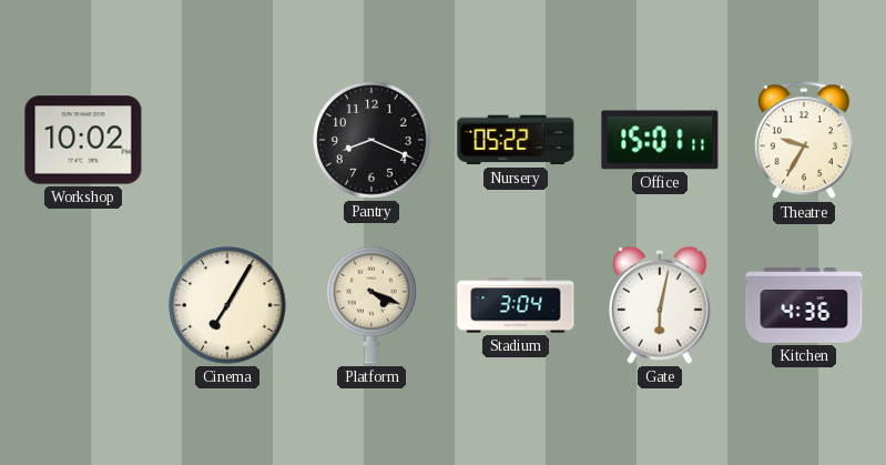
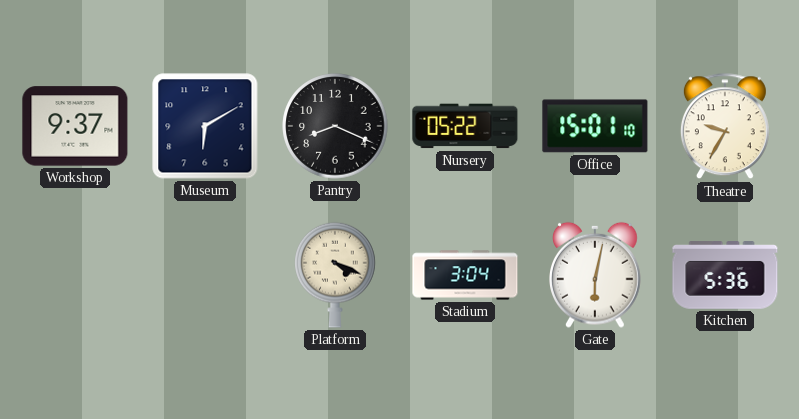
Workshop: 10:02 -> 9:37 (75, 126)
Museum: none -> 6:10 (205, 126)
Office: 15:01:11 -> 15:01:10 (595, 126)
Cinema: 7:05 -> none (227, 305)
Kitchen: 4:36 -> 5:36 (725, 275)
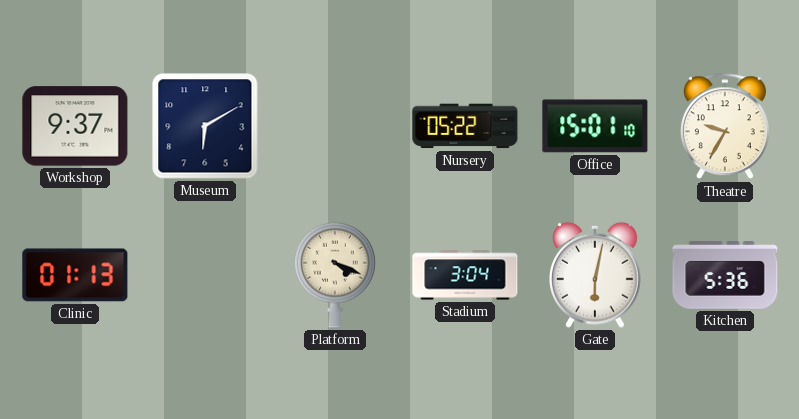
Pantry: 8:19 -> none (335, 126)
Clinic: none -> 01:13 (75, 275)
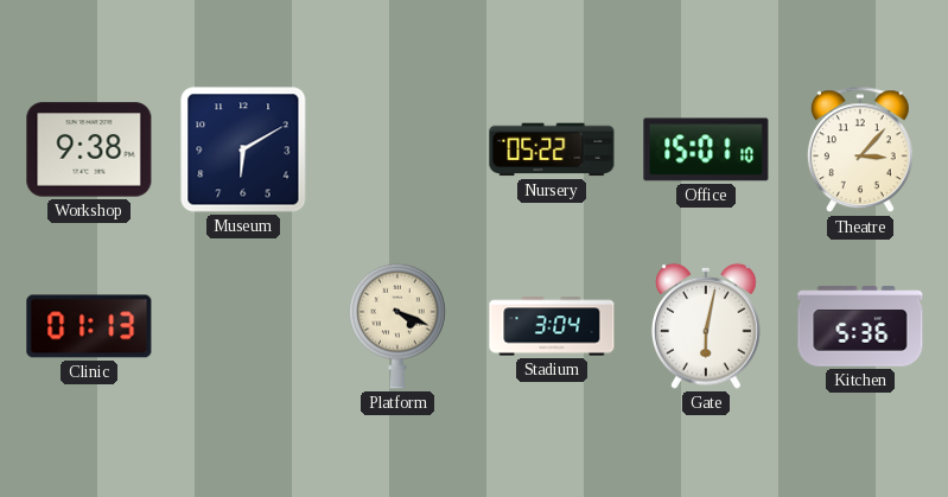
Workshop: 9:37 -> 9:38 (89, 149)
Theatre: 9:35 -> 3:07 (860, 151)
